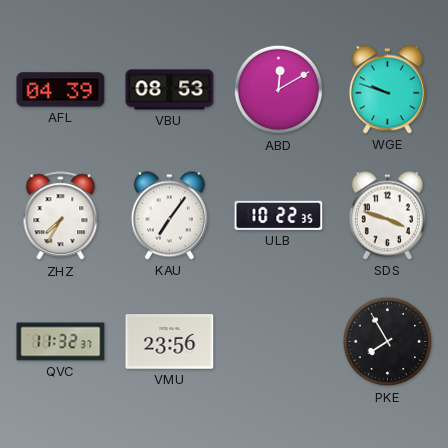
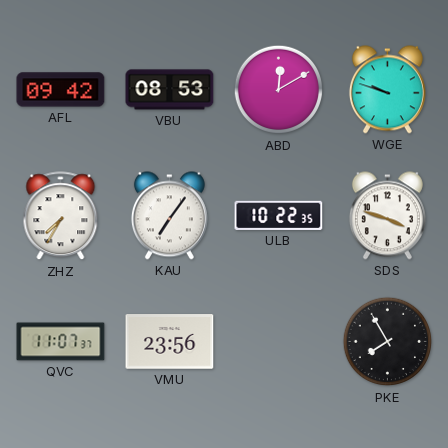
AFL: 04:39 -> 09:42 (61, 90)
QVC: 11:32 -> 11:07 (61, 342)
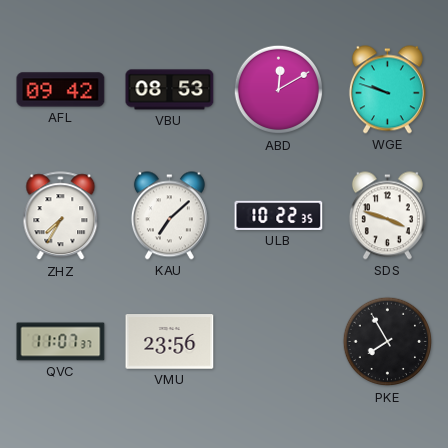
KAU: 7:06 -> 7:08 (169, 216)
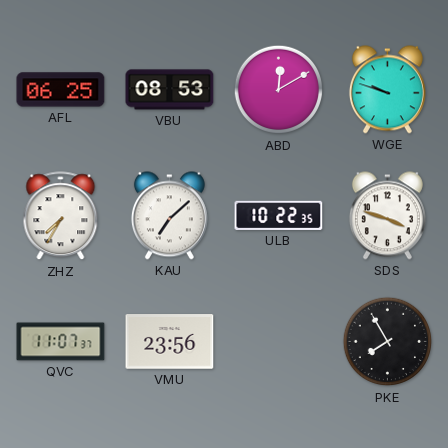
AFL: 09:42 -> 06:25 (61, 90)
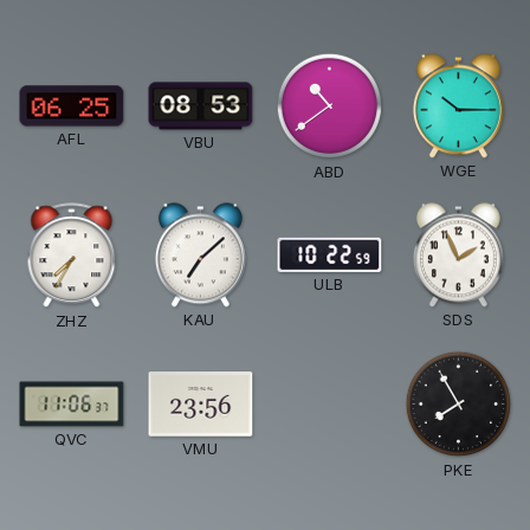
ABD: 12:10 -> 10:39 (330, 106)
WGE: 9:48 -> 10:15 (458, 106)
ULB: 10:22:35 -> 10:22:59 (330, 254)
SDS: 3:48 -> 1:56 (458, 256)
QVC: 11:07 -> 11:06 (72, 405)
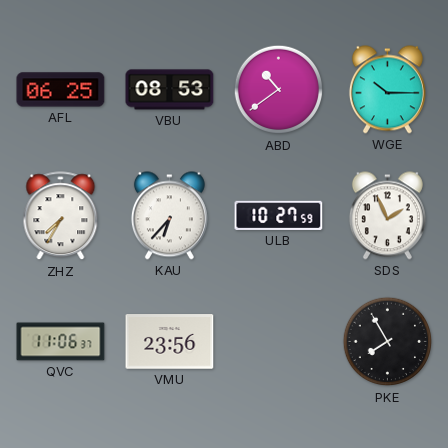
KAU: 7:08 -> 6:37 (169, 216)
ULB: 10:22 -> 10:27 (279, 215)
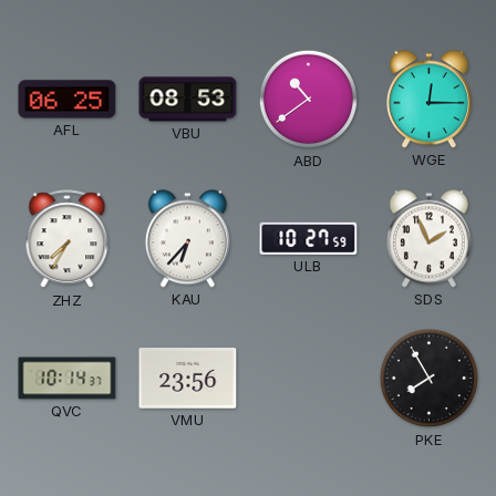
WGE: 10:15 -> 12:15 (428, 100)
QVC: 11:06 -> 10:14 (68, 379)
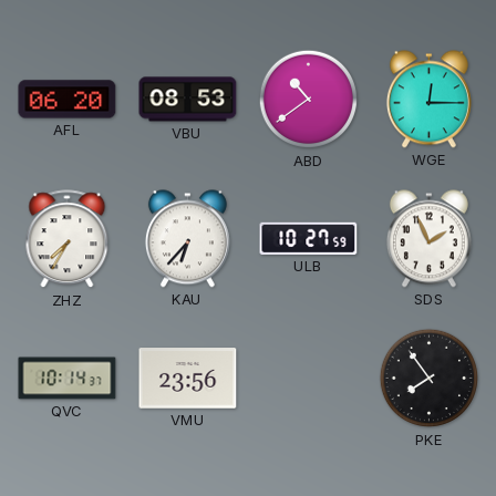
AFL: 06:25 -> 06:20 (68, 100)
PKE: 7:55 -> 7:54 (430, 379)
